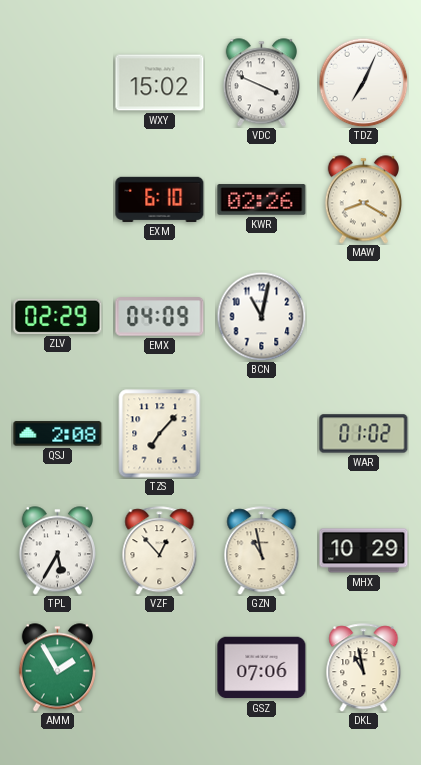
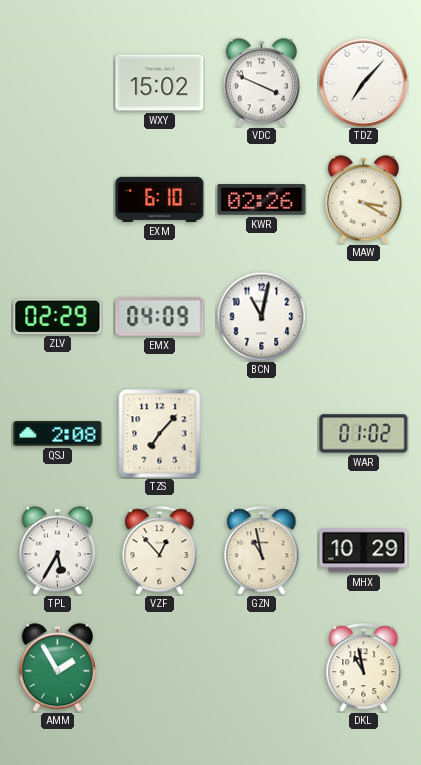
TDZ: 7:04 -> 7:07 (363, 82)
MAW: 8:20 -> 3:20 (363, 200)
GSZ: 07:06 -> none (262, 668)
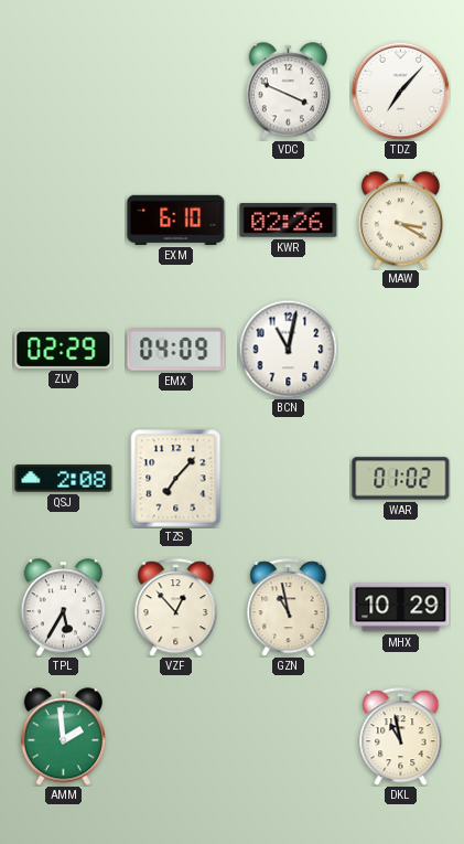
WXY: 15:02 -> none (160, 83)
AMM: 1:55 -> 1:59 (63, 737)
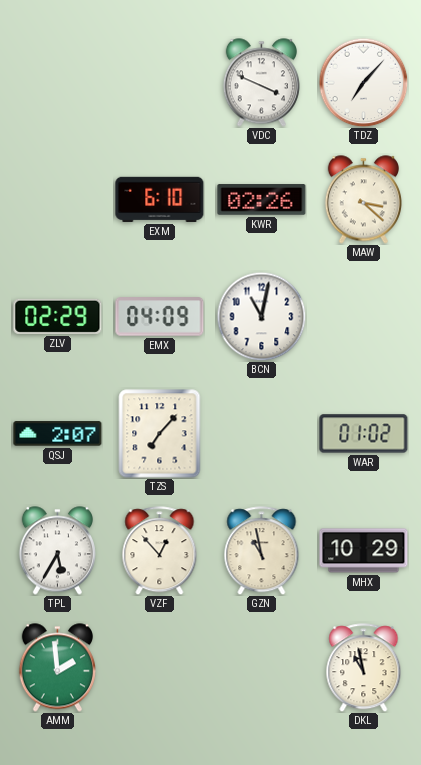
MAW: 3:20 -> 3:22 (363, 200)
QSJ: 2:08 -> 2:07 (58, 434)
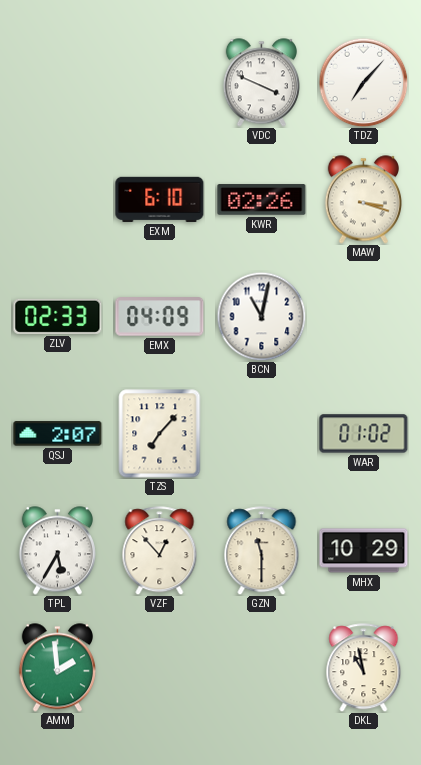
MAW: 3:22 -> 3:18 (363, 200)
ZLV: 02:29 -> 02:33 (58, 316)
GZN: 10:58 -> 11:30 (262, 551)
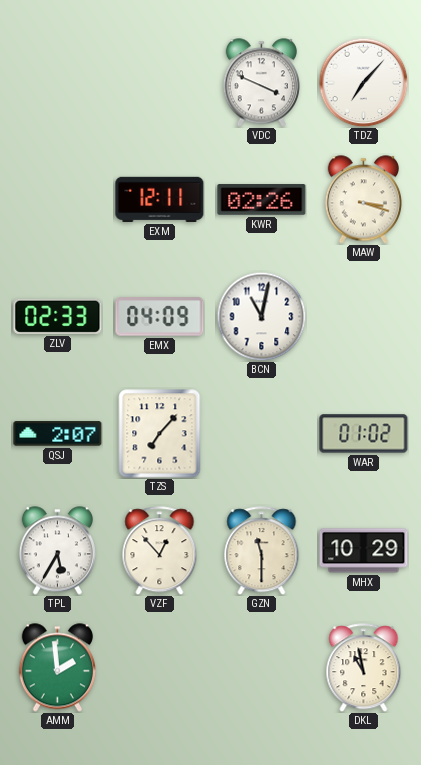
EXM: 6:10 -> 12:11 (160, 199)
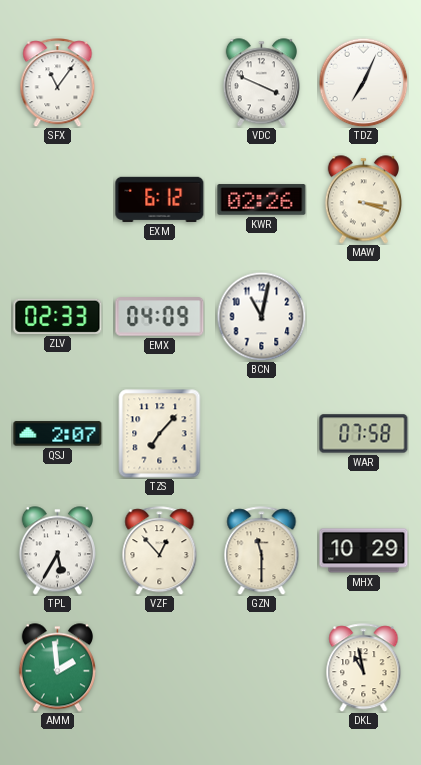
SFX: none -> 11:06 (58, 83)
TDZ: 7:07 -> 7:04 (363, 82)
EXM: 12:11 -> 6:12 (160, 199)
WAR: 01:02 -> 07:58 (364, 434)
